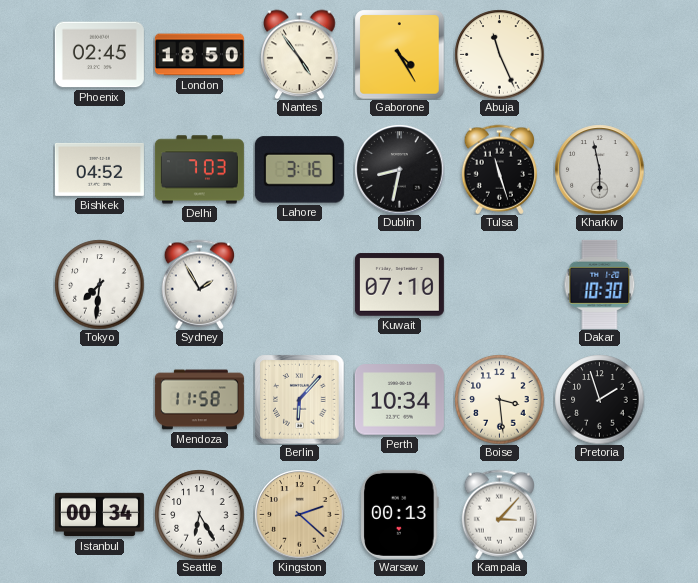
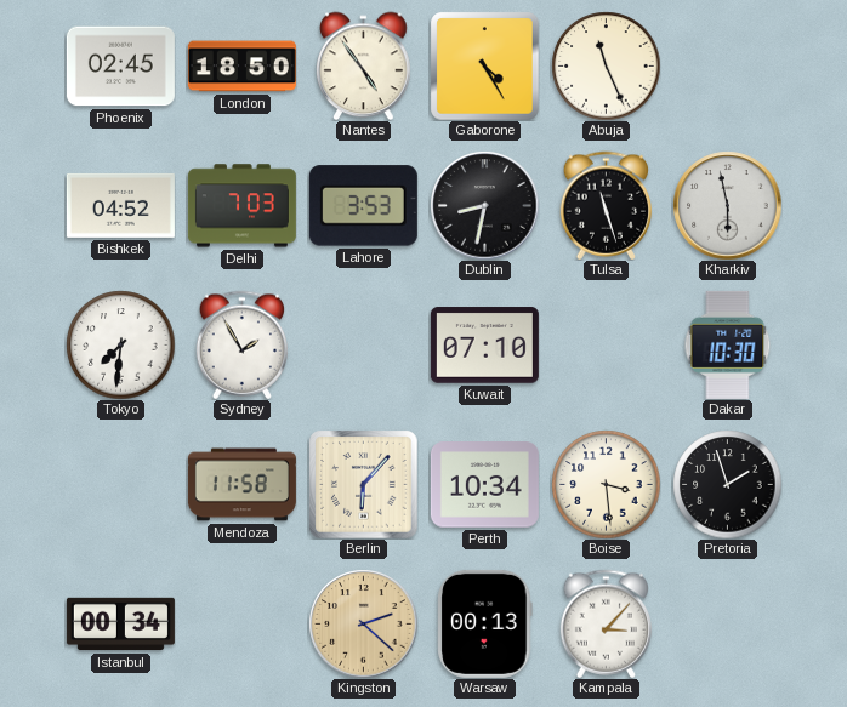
Lahore: 3:16 -> 3:53 (363, 206)
Seattle: 6:25 -> none (199, 514)
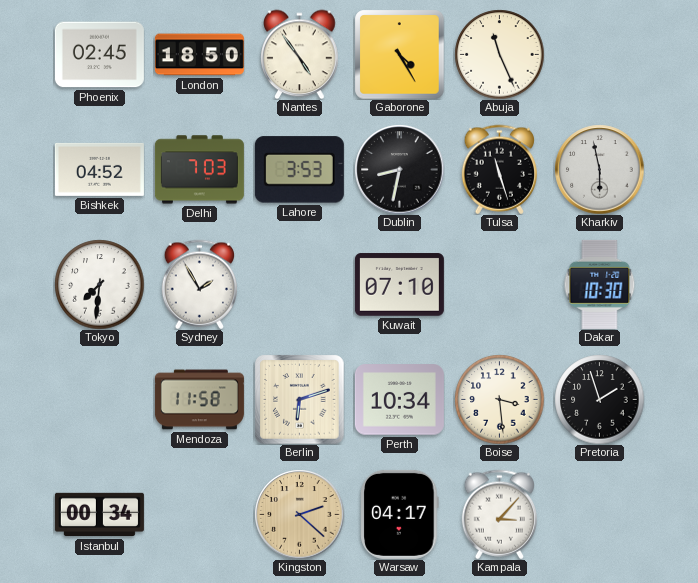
Berlin: 6:07 -> 6:12 (299, 399)
Warsaw: 00:13 -> 04:17 (400, 514)
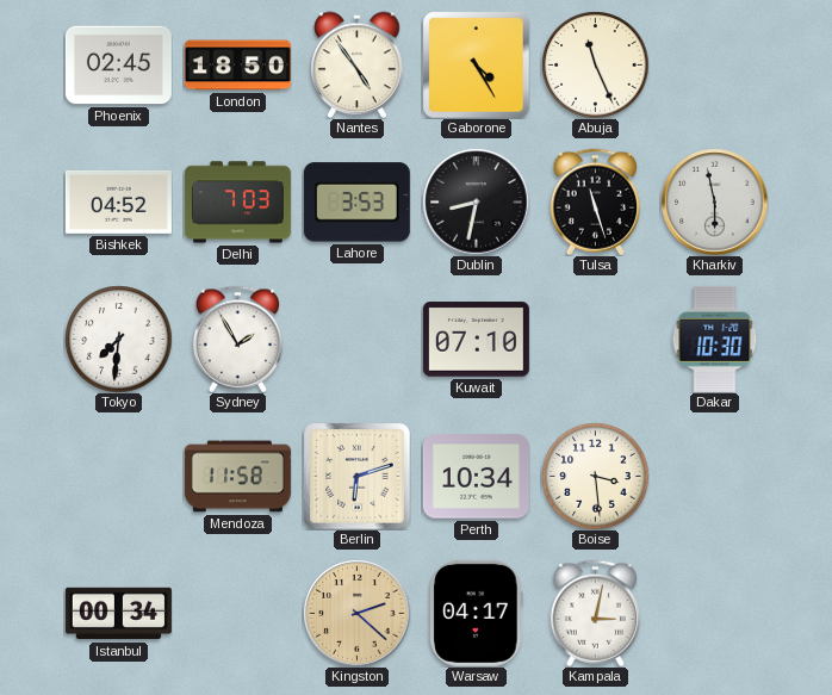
Pretoria: 1:57 -> none (599, 399)
Kampala: 3:07 -> 3:02 (595, 613)
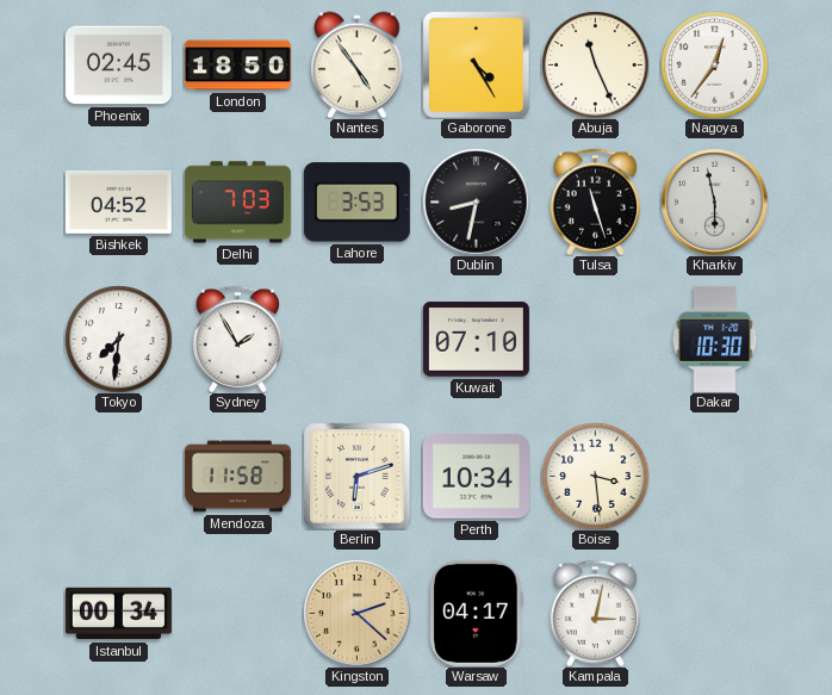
Nagoya: none -> 12:36 (714, 64)
